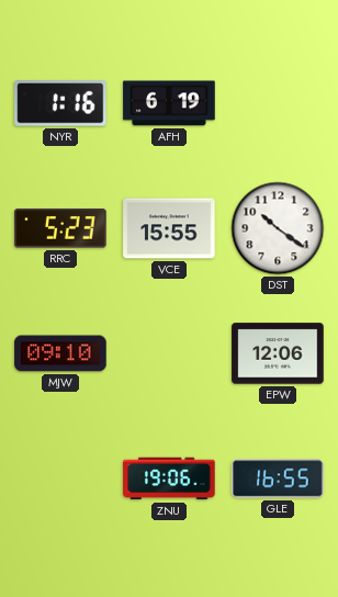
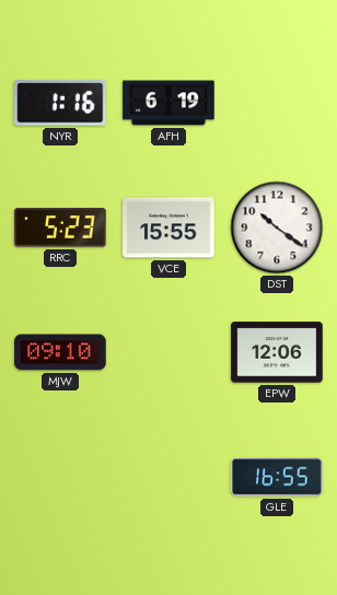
ZNU: 19:06 -> none (169, 478)
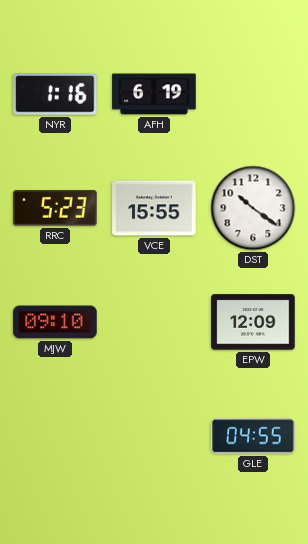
EPW: 12:06 -> 12:09 (253, 322)
GLE: 16:55 -> 04:55 (253, 436)
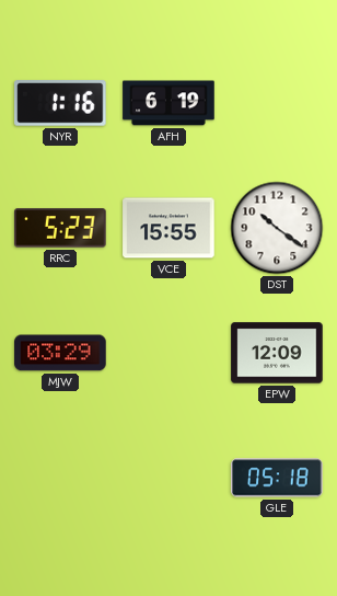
MJW: 09:10 -> 03:29 (60, 353)
GLE: 04:55 -> 05:18 (277, 478)
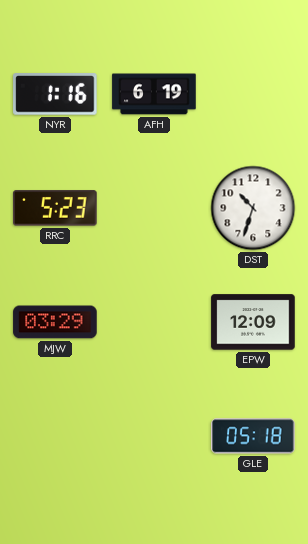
VCE: 15:55 -> none (168, 228)
DST: 10:21 -> 10:33 (253, 208)
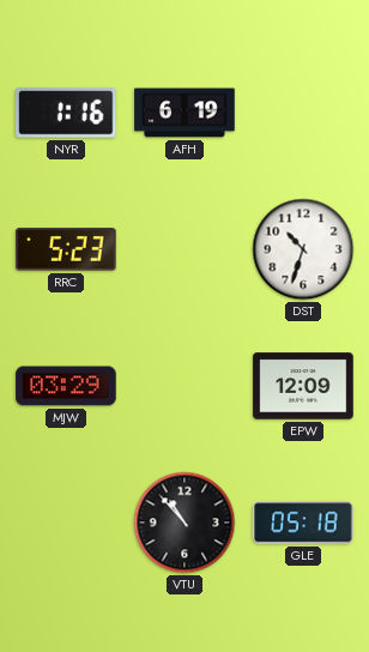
VTU: none -> 10:53 (184, 523)
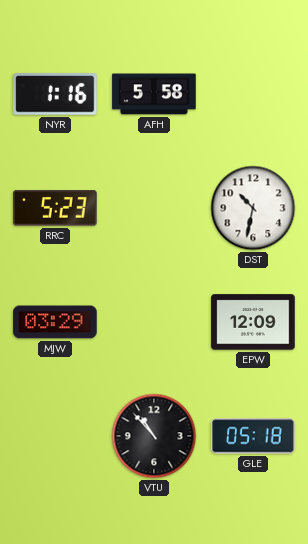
AFH: 6:19 -> 5:58 (154, 94)
DST: 10:33 -> 10:32 (253, 208)
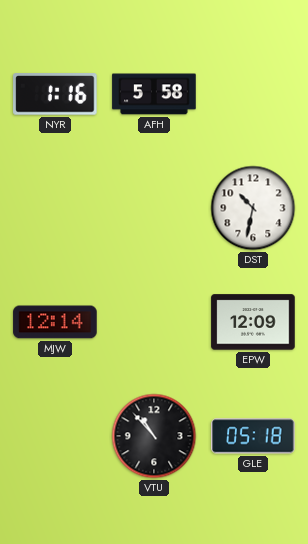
RRC: 5:23 -> none (55, 208)
MJW: 03:29 -> 12:14 (55, 322)
